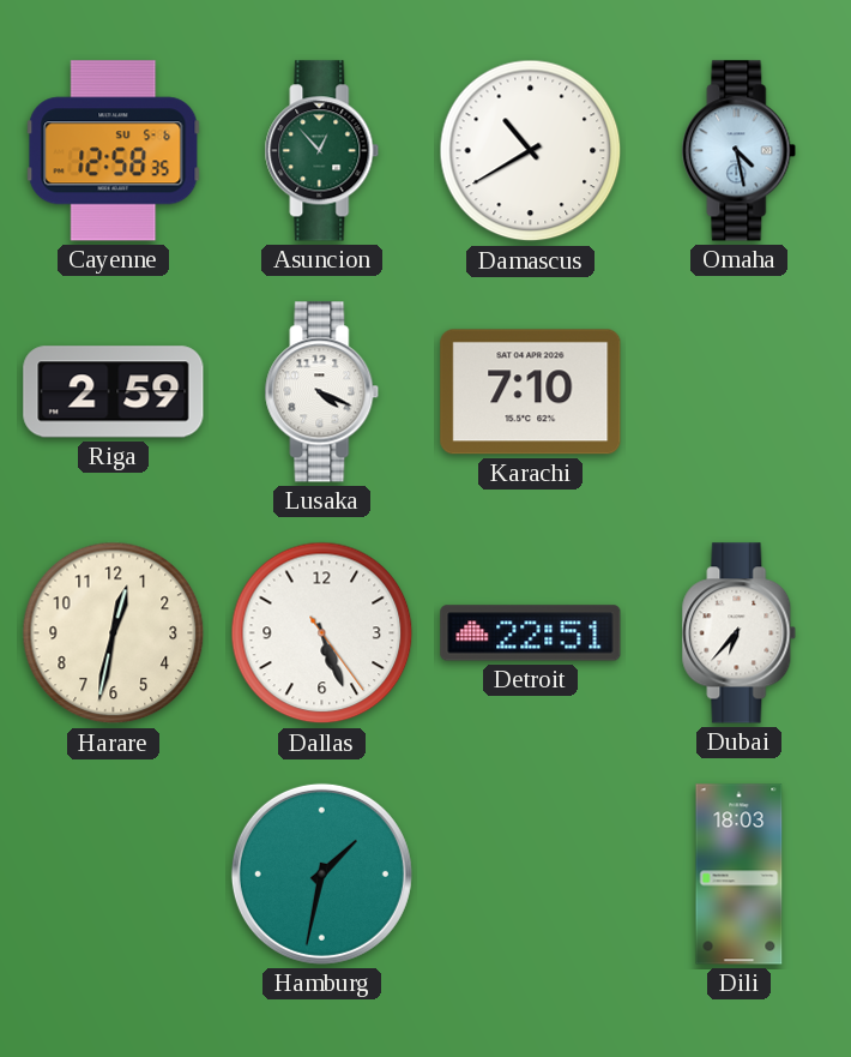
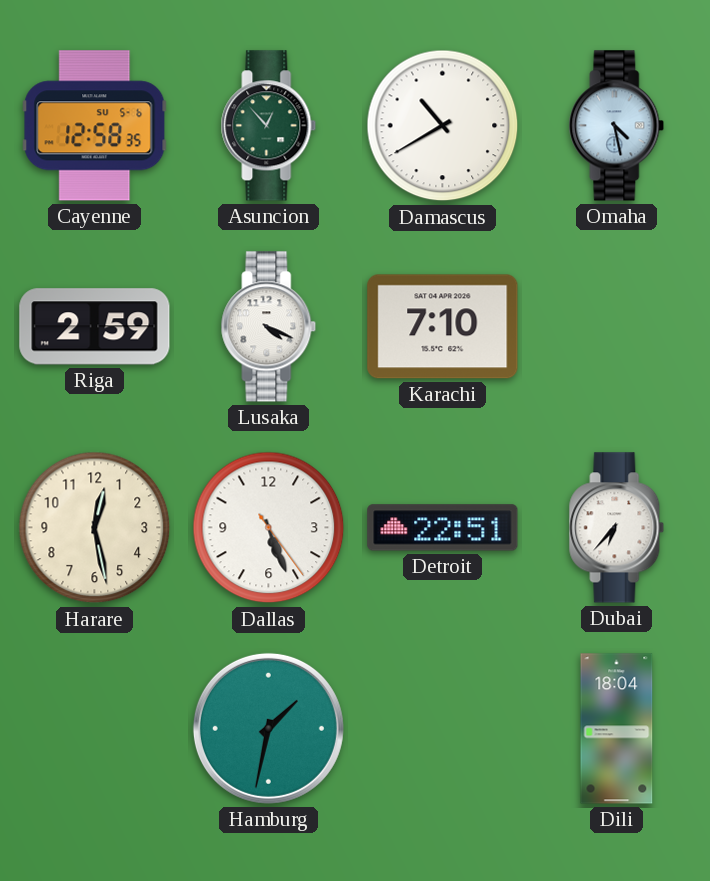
Harare: 12:32 -> 12:28 (95, 528)
Dili: 18:03 -> 18:04 (617, 729)
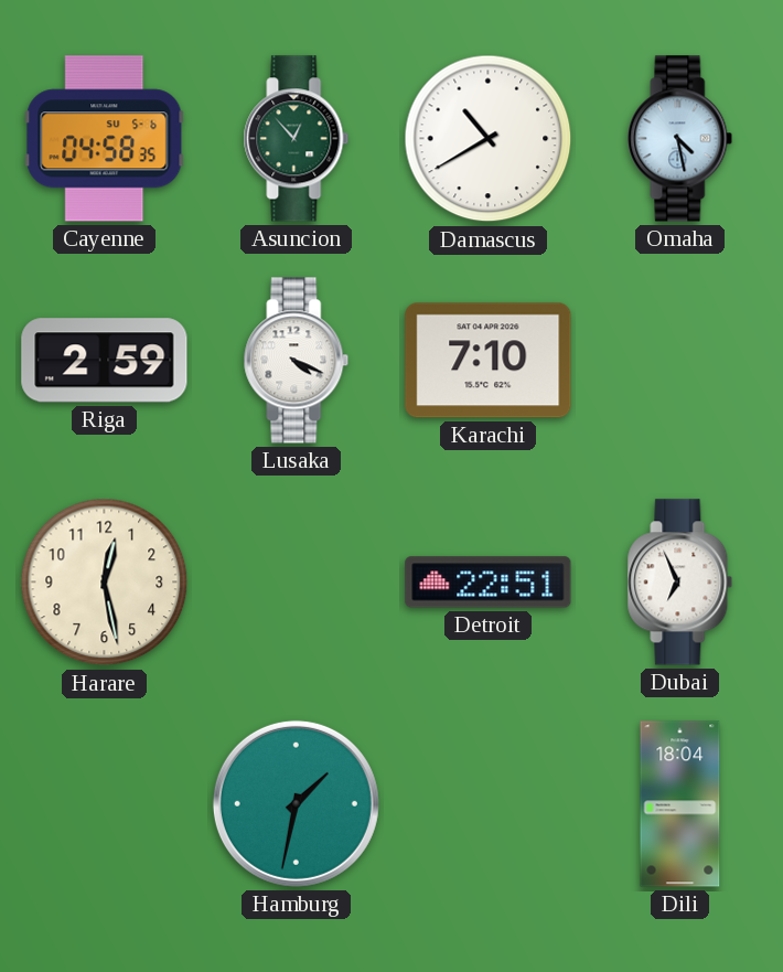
Cayenne: 12:58 -> 04:58 (105, 139)
Dallas: 5:26 -> none (269, 528)
Dubai: 6:37 -> 6:56 (680, 583)
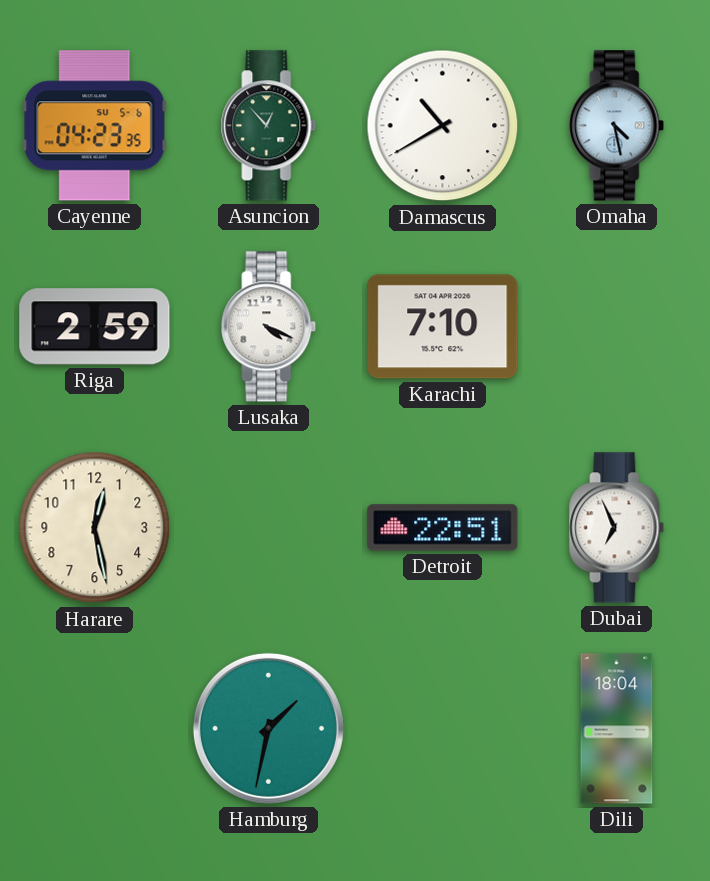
Cayenne: 04:58 -> 04:23 (95, 126)
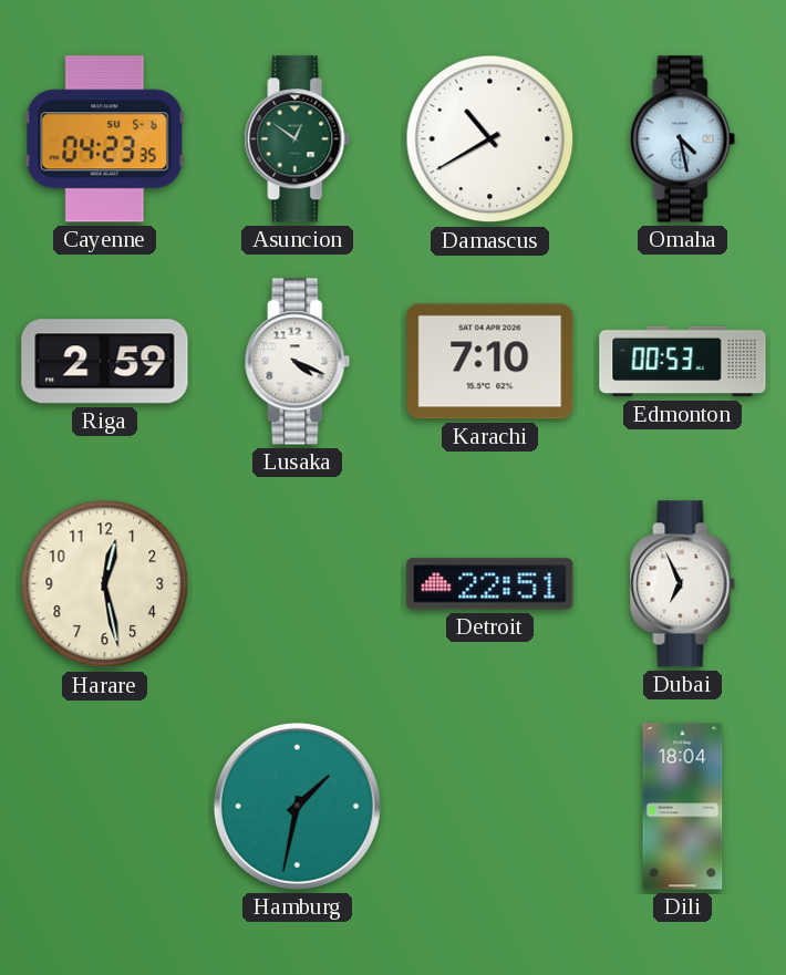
Asuncion: 12:53 -> 12:51 (298, 139)
Edmonton: none -> 00:53 (683, 362)
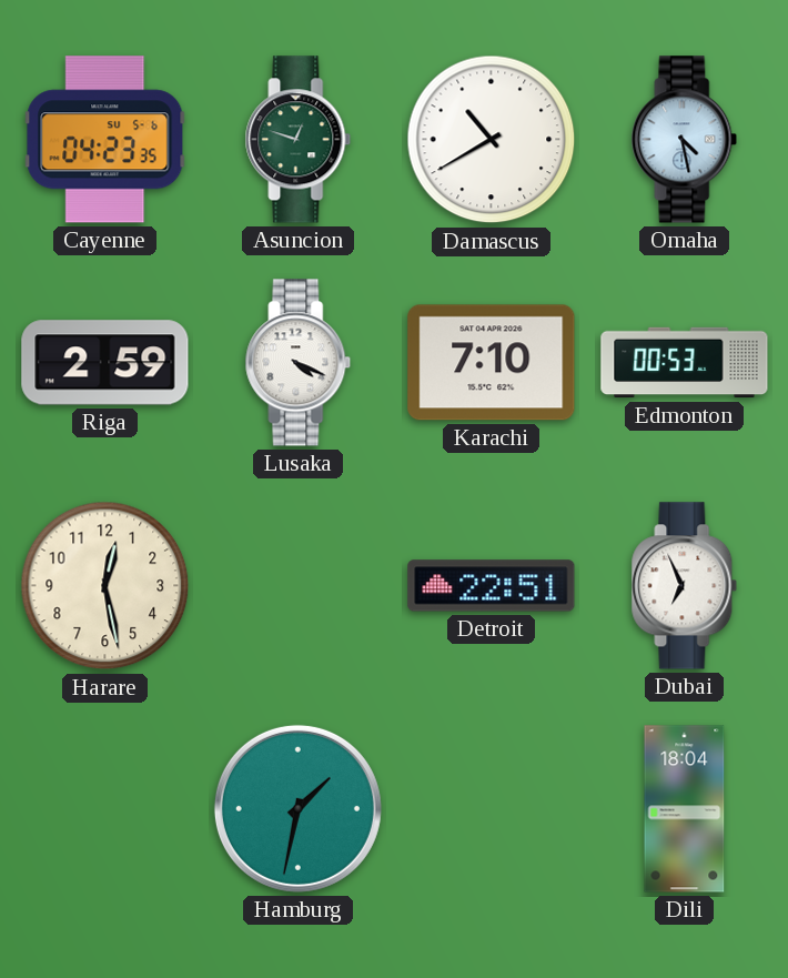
Asuncion: 12:51 -> 12:48 (299, 140)
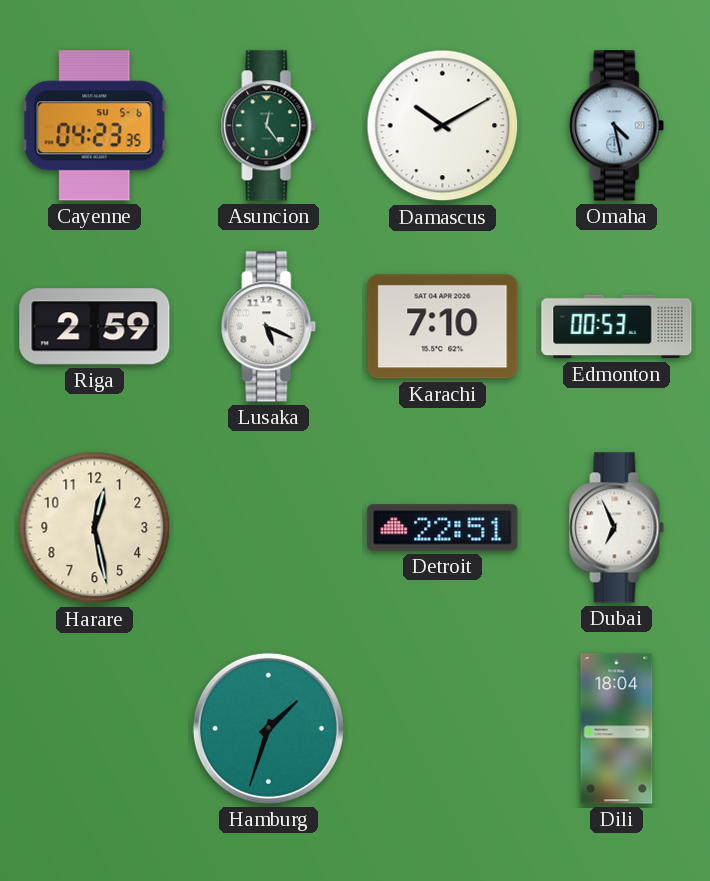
Asuncion: 12:48 -> 12:24 (269, 126)
Damascus: 10:40 -> 10:10 (443, 126)
Lusaka: 4:19 -> 5:19 (269, 327)
Hamburg: 1:32 -> 1:33 (268, 728)
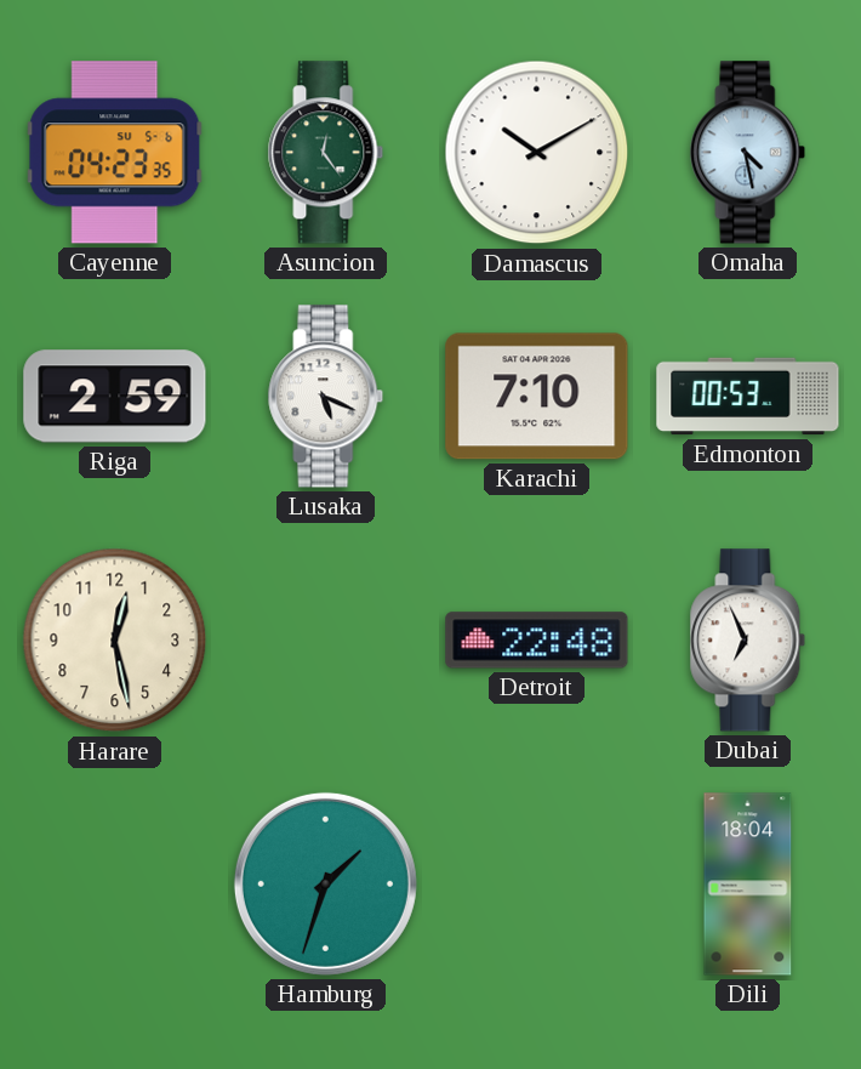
Detroit: 22:51 -> 22:48 (537, 641)
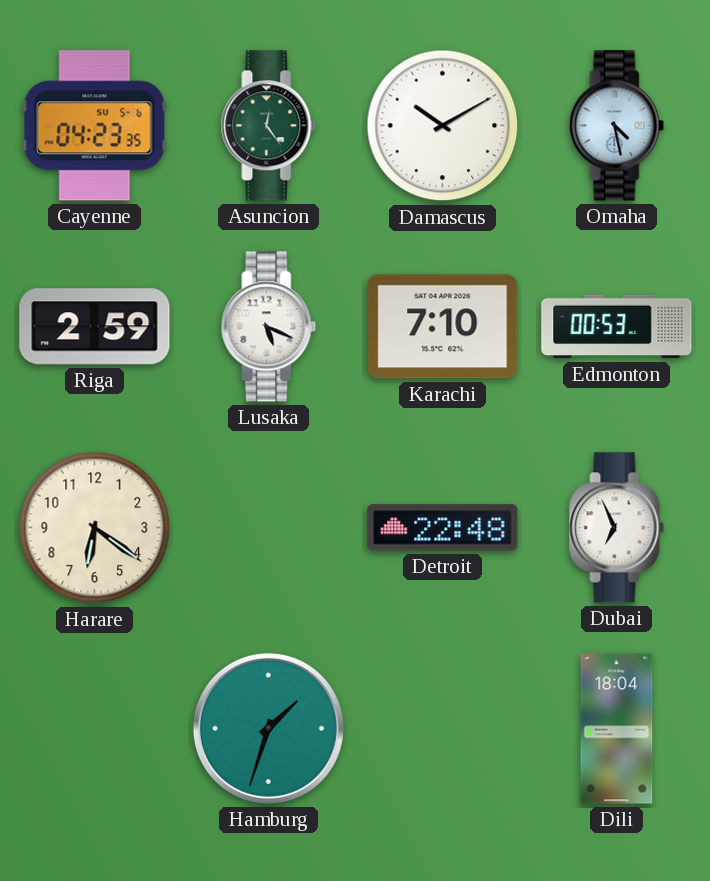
Harare: 12:28 -> 6:21 (95, 528)
